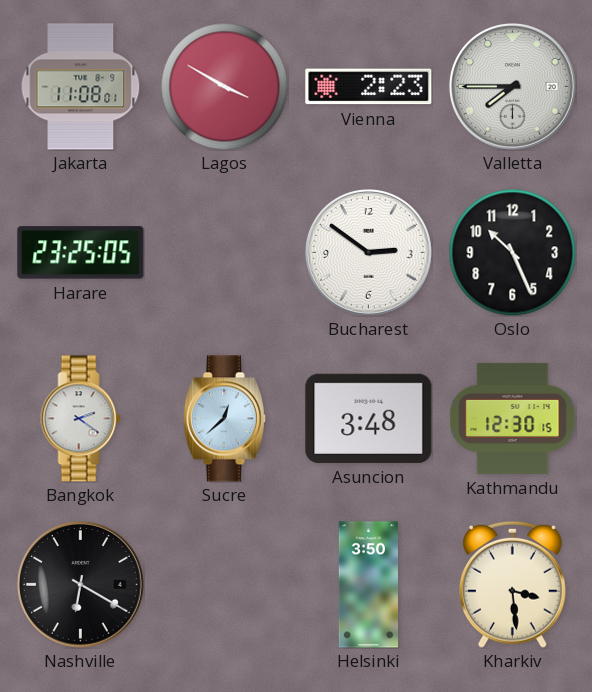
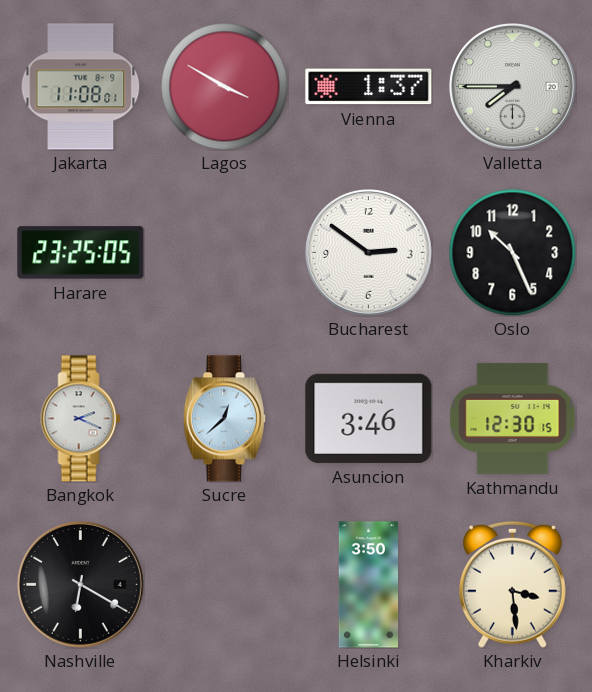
Vienna: 2:23 -> 1:37 (369, 87)
Bangkok: 2:21 -> 2:19 (81, 419)
Asuncion: 3:48 -> 3:46 (369, 418)
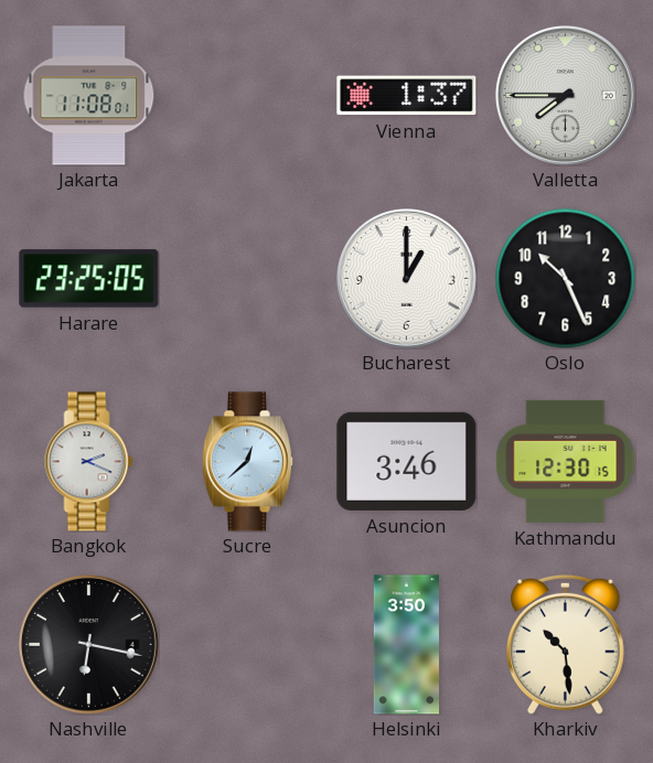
Lagos: 3:50 -> none (224, 86)
Bucharest: 2:51 -> 1:00 (406, 278)
Nashville: 6:20 -> 6:17 (88, 644)
Kharkiv: 3:29 -> 10:29 (566, 644)
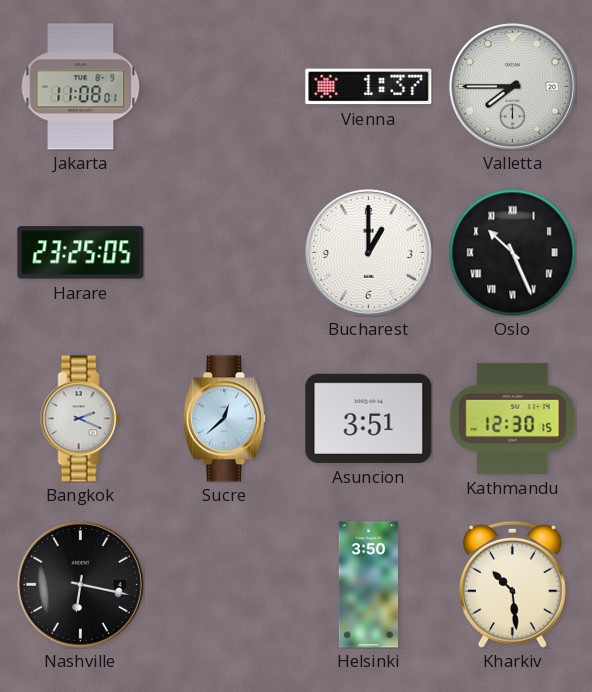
Oslo numerals: Arabic -> Roman (512, 252)
Asuncion: 3:46 -> 3:51 (369, 418)
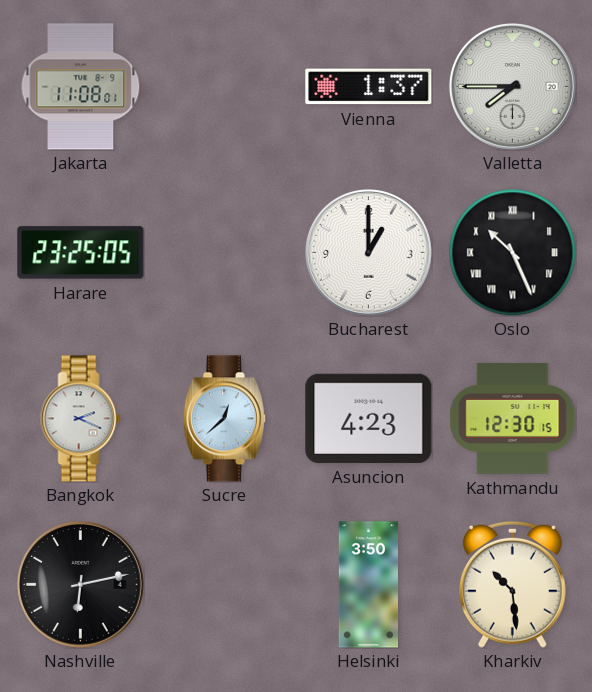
Asuncion: 3:51 -> 4:23 (369, 418)
Nashville: 6:17 -> 6:13 (80, 584)
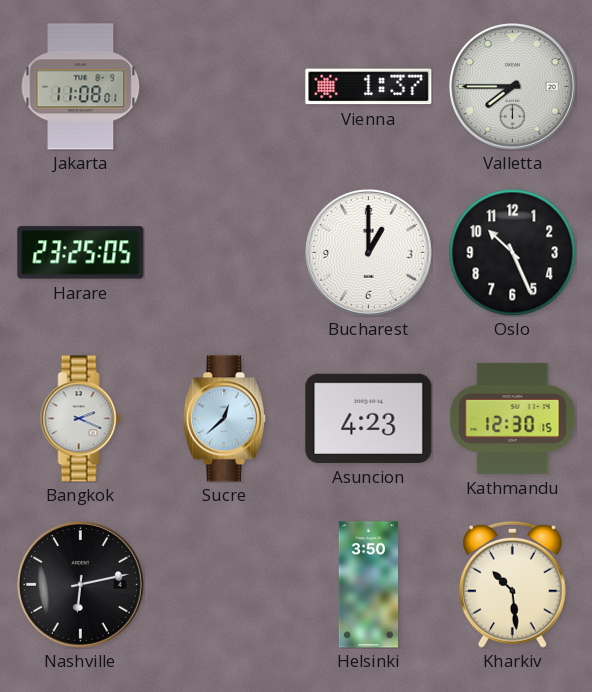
Oslo numerals: Roman -> Arabic (512, 252)
